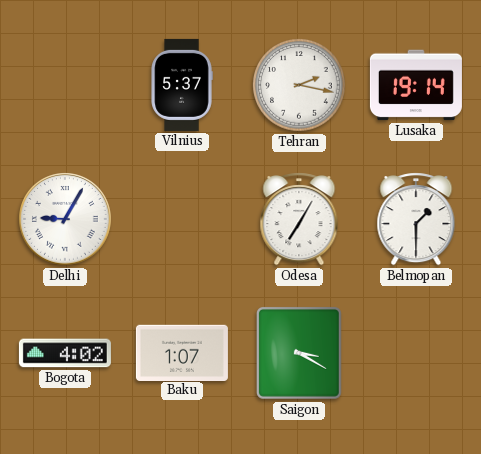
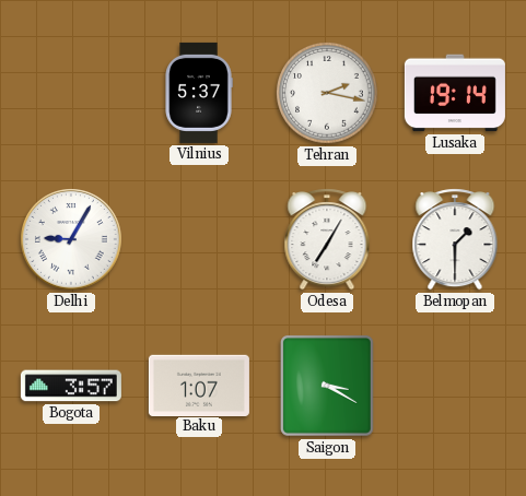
Bogota: 4:02 -> 3:57 (71, 386)
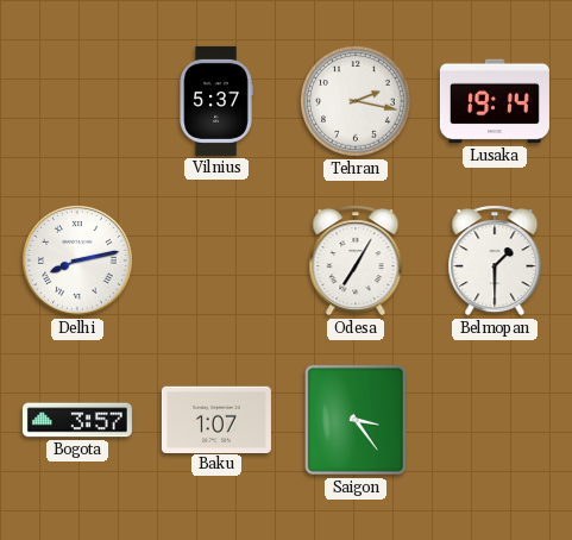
Delhi: 9:05 -> 8:13 (78, 262)
Saigon: 3:20 -> 3:24 (356, 420)
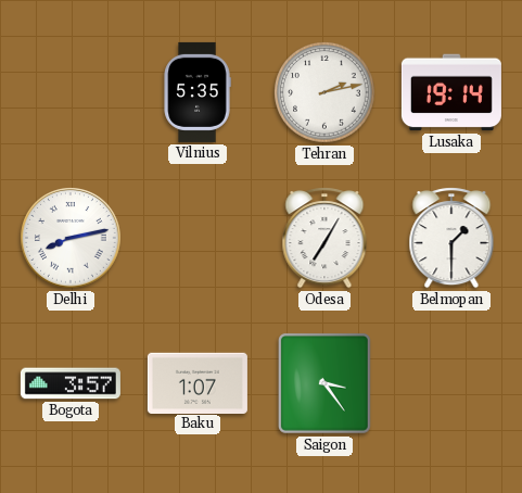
Vilnius: 5:37 -> 5:35 (198, 92)
Tehran: 2:17 -> 2:13 (324, 92)
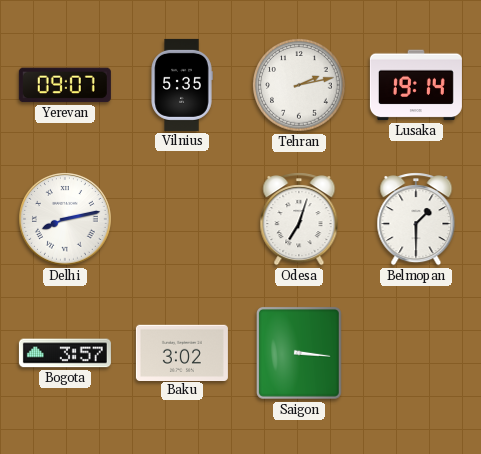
Yerevan: none -> 09:07 (65, 85)
Odesa: 7:05 -> 7:03 (299, 219)
Baku: 1:07 -> 3:02 (182, 352)
Saigon: 3:24 -> 3:16 (299, 353)
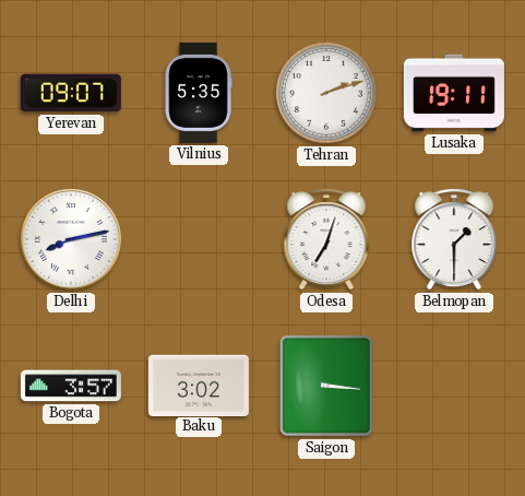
Tehran: 2:13 -> 2:12 (326, 93)
Lusaka: 19:14 -> 19:11 (454, 93)
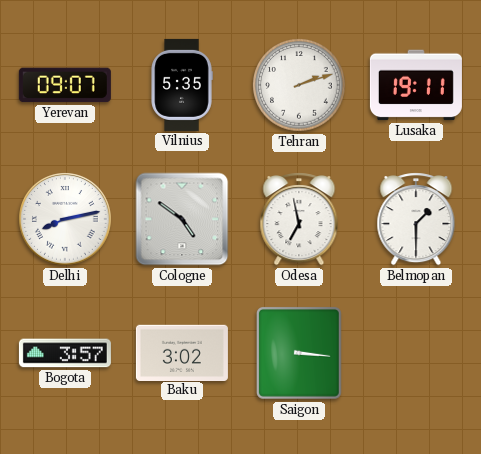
Cologne: none -> 4:51 (182, 219)
Odesa: 7:03 -> 6:58 (299, 219)
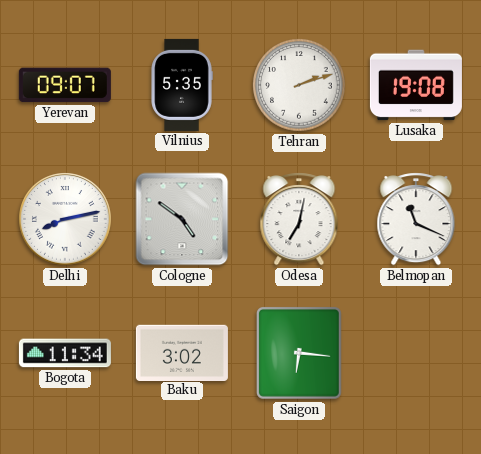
Lusaka: 19:11 -> 19:08 (416, 85)
Odesa: 6:58 -> 7:02 (299, 219)
Belmopan: 1:30 -> 11:19 (416, 219)
Bogota: 3:57 -> 11:34 (65, 353)
Saigon: 3:16 -> 6:16 (299, 353)
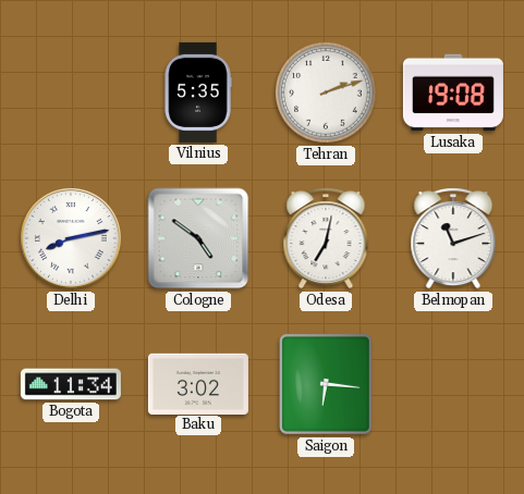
Yerevan: 09:07 -> none (65, 85)
Belmopan: 11:19 -> 11:12 (453, 238)
